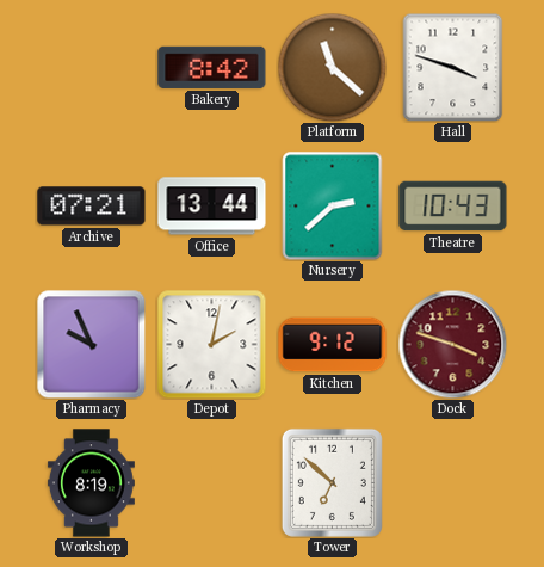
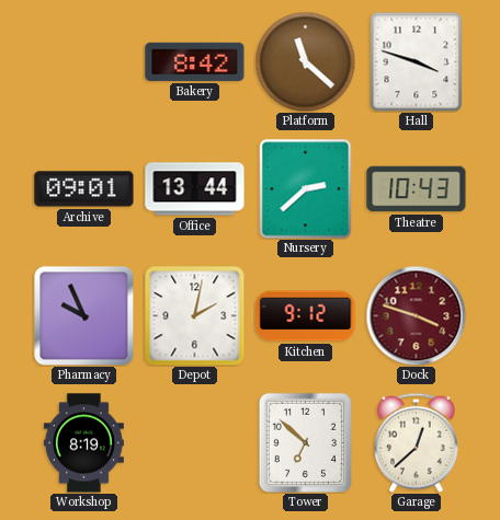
Archive: 07:21 -> 09:01 (84, 189)
Garage: none -> 12:38 (416, 442)
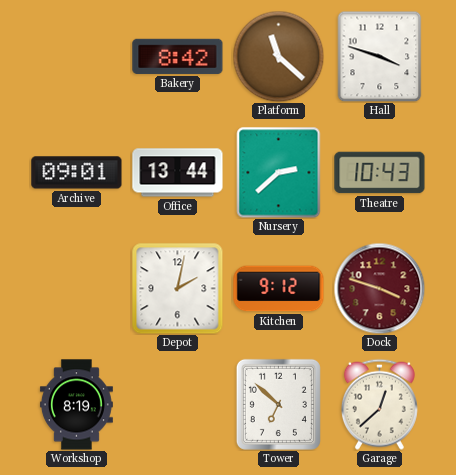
Pharmacy: 9:56 -> none (83, 315)
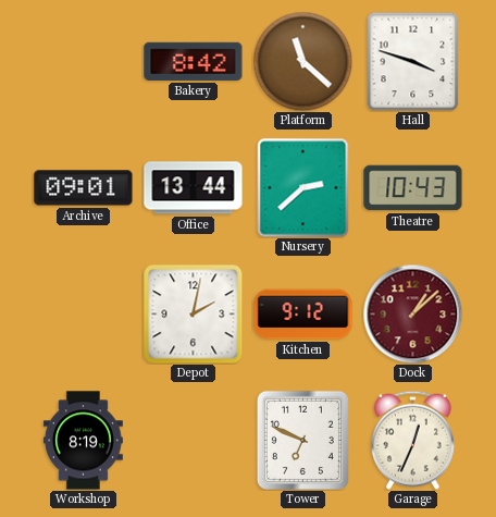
Dock: 3:48 -> 1:08 (412, 313)
Tower: 6:52 -> 6:49 (302, 440)
Garage: 12:38 -> 12:34 (412, 440)
